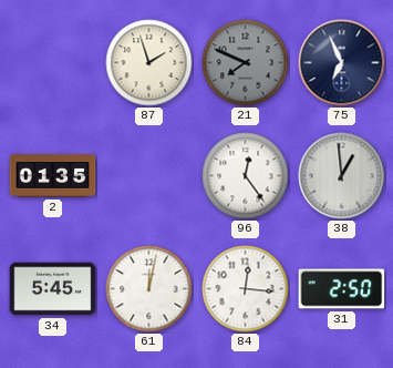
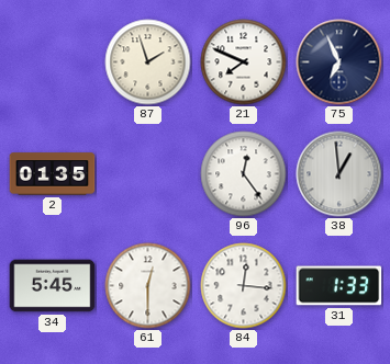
21 dial: grey -> white (244, 62)
61: 12:02 -> 12:30 (148, 286)
31: 2:50 -> 1:33 (339, 286)
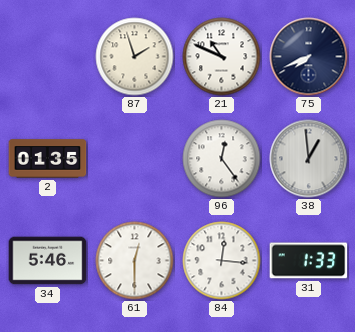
21: 7:49 -> 10:49 (222, 57)
75: 6:56 -> 7:41 (309, 57)
34: 5:45 -> 5:46 (48, 261)
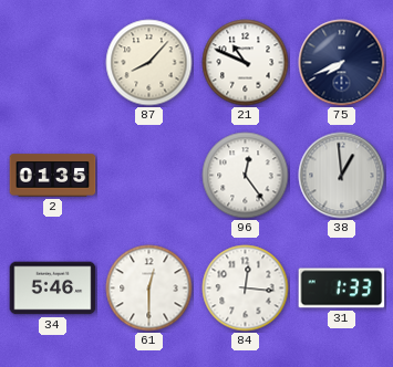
87: 1:57 -> 8:07 (149, 63)
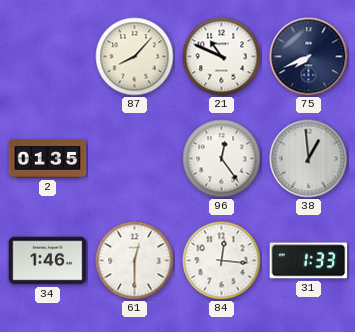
34: 5:46 -> 1:46 (48, 261)
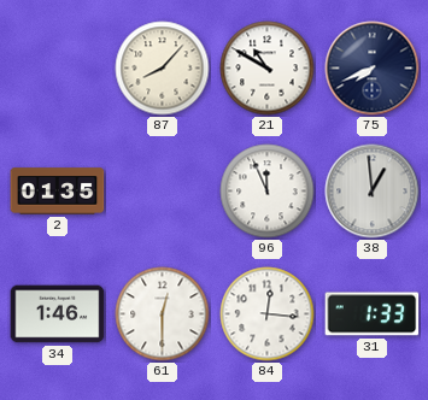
21: 10:49 -> 10:50 (268, 69)
96: 12:24 -> 11:56 (268, 192)
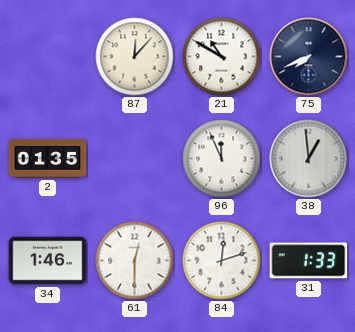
87: 8:07 -> 12:07 (135, 57)
84: 12:16 -> 12:12 (222, 261)
